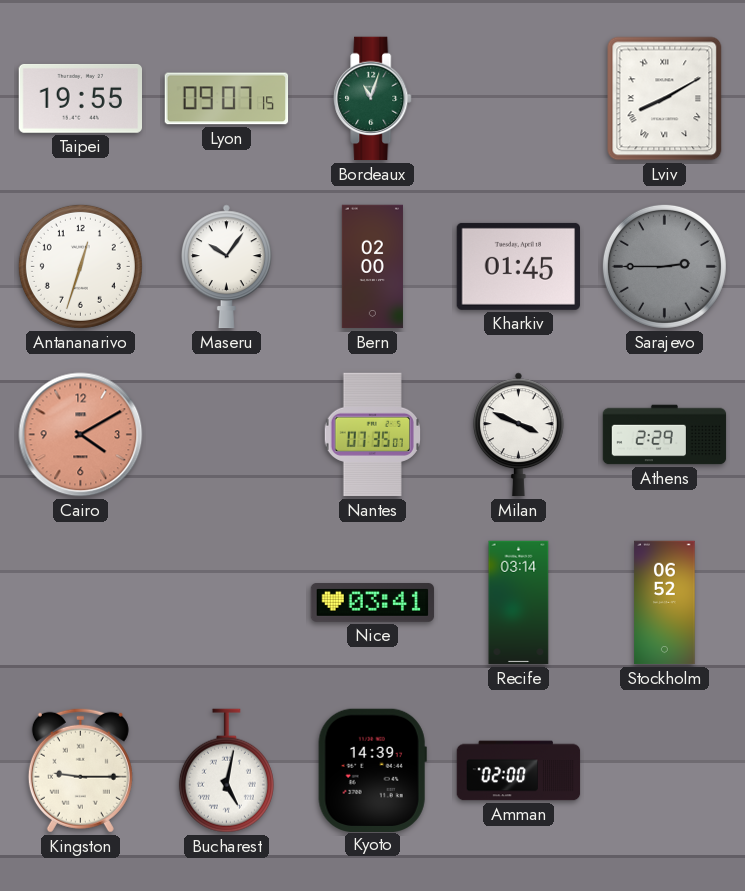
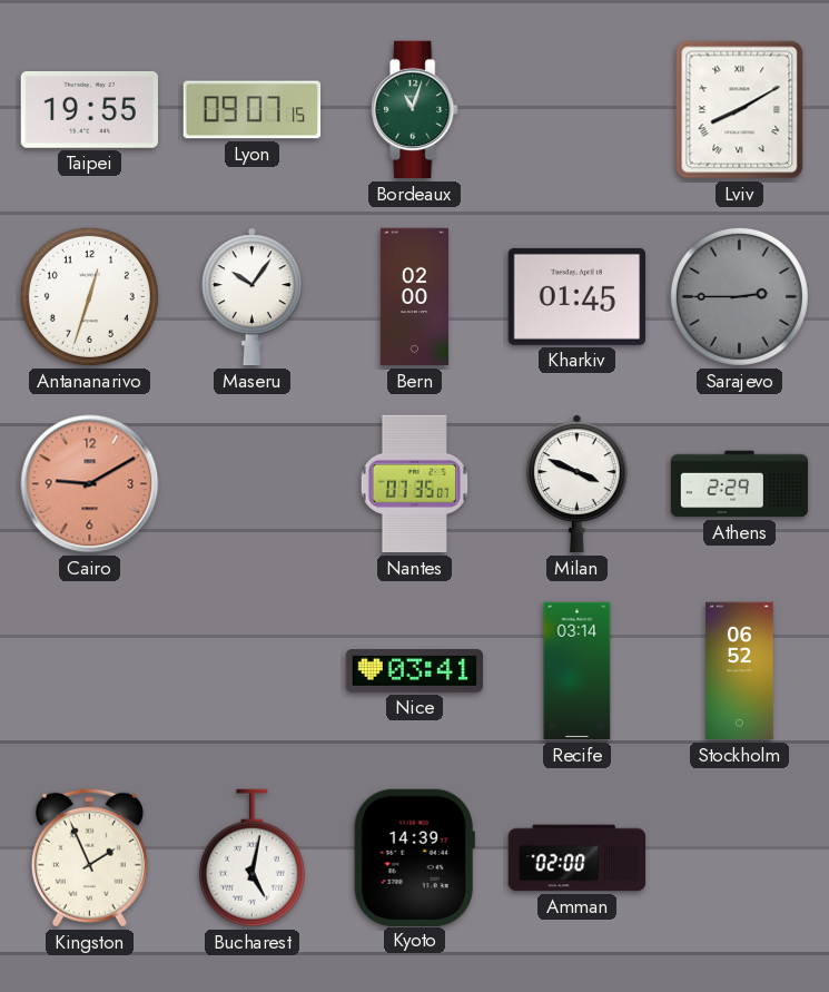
Cairo: 4:10 -> 9:10 (90, 484)
Kingston: 9:15 -> 1:56 (89, 857)
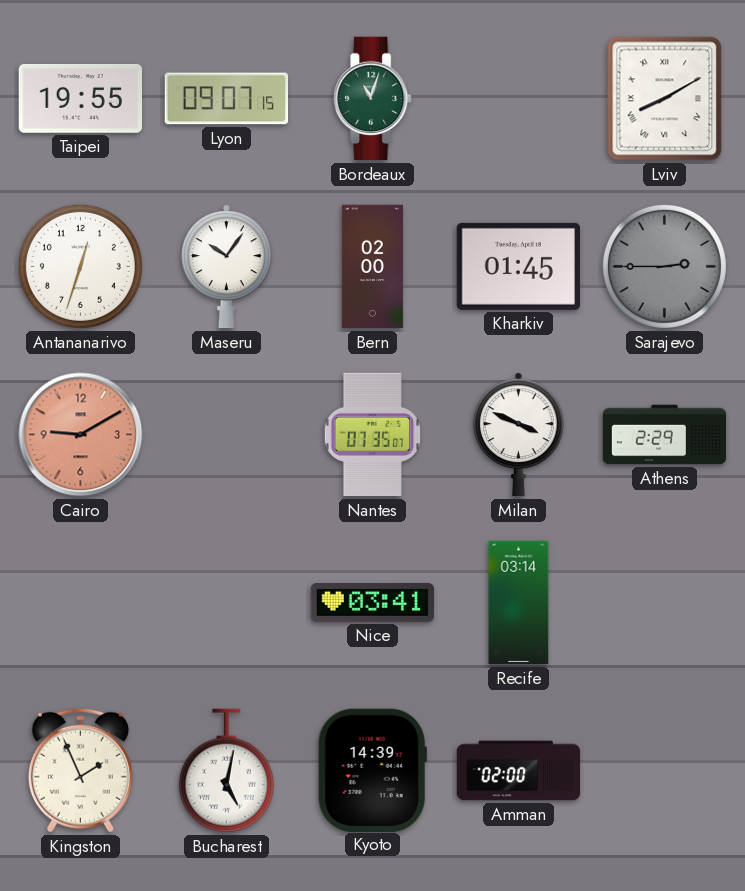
Stockholm: 06:52 -> none (740, 671)
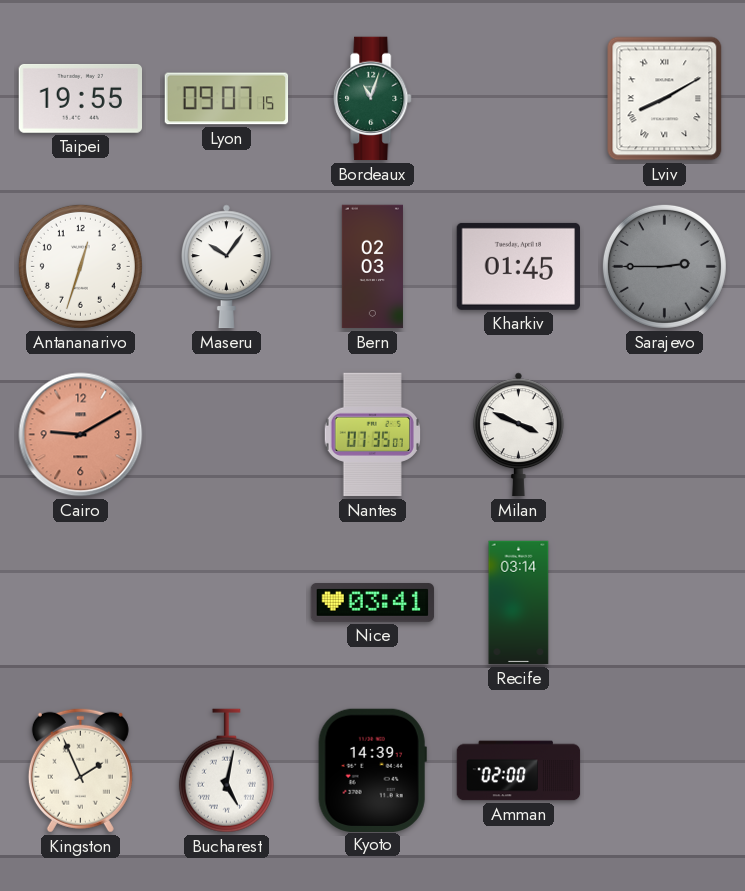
Bern: 02:00 -> 02:03 (372, 267)
Athens: 2:29 -> none (665, 435)
